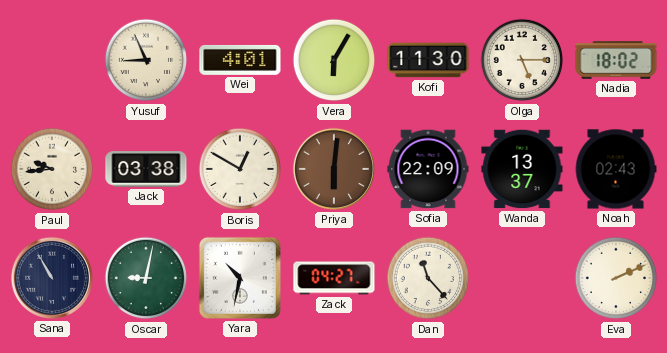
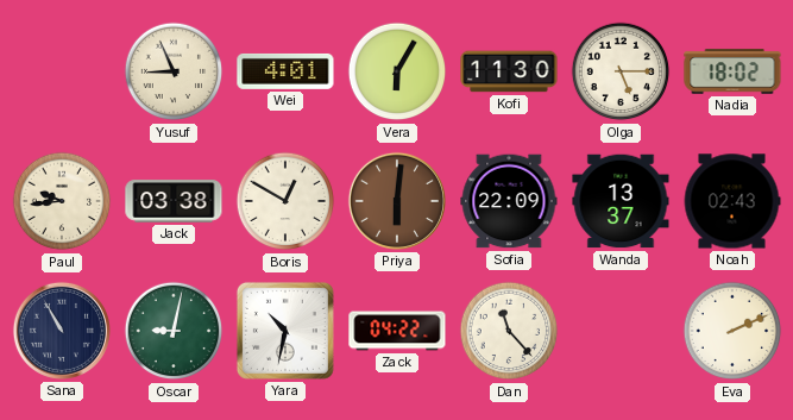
Zack: 04:27 -> 04:22 (397, 331)
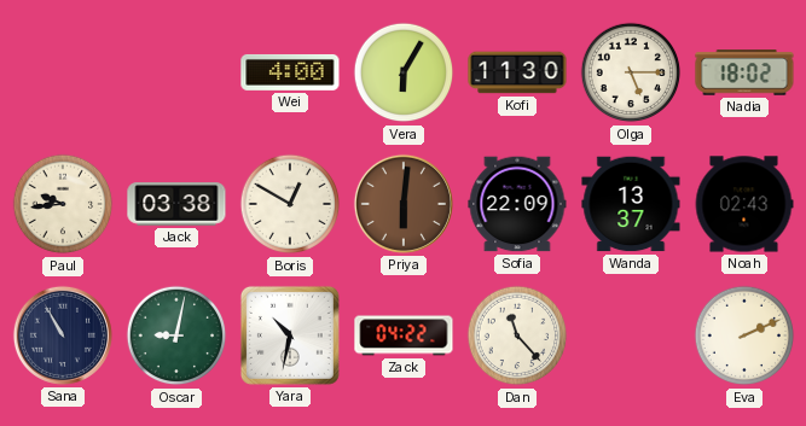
Yusuf: 8:56 -> none (174, 71)
Wei: 4:01 -> 4:00 (290, 72)
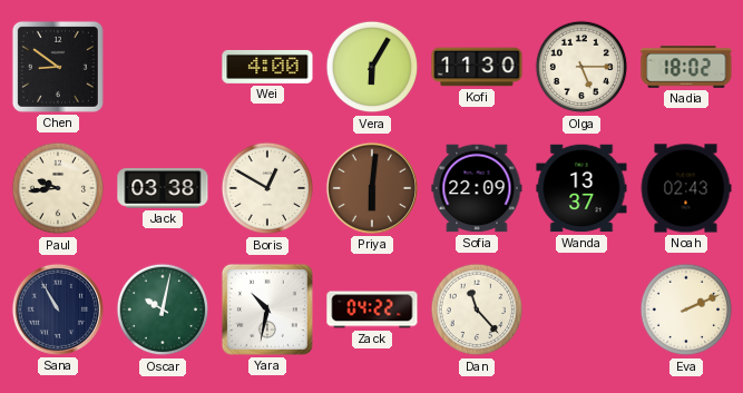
Chen: none -> 8:51 (58, 67)
Oscar: 9:02 -> 10:02 (163, 310)
